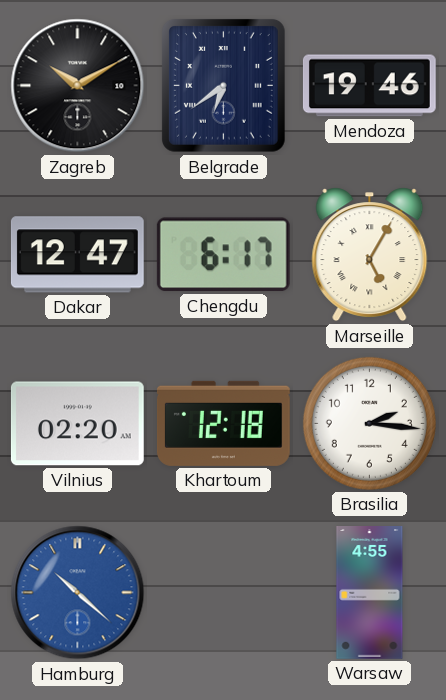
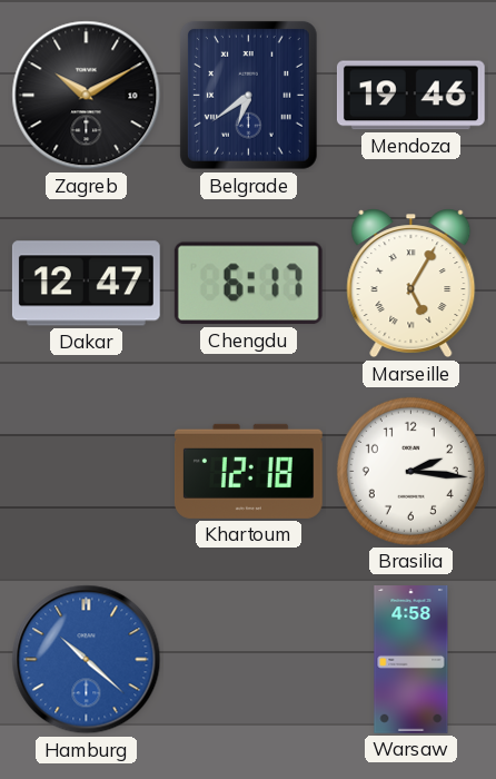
Vilnius: 02:20 -> none (77, 424)
Warsaw: 4:55 -> 4:58 (411, 660)
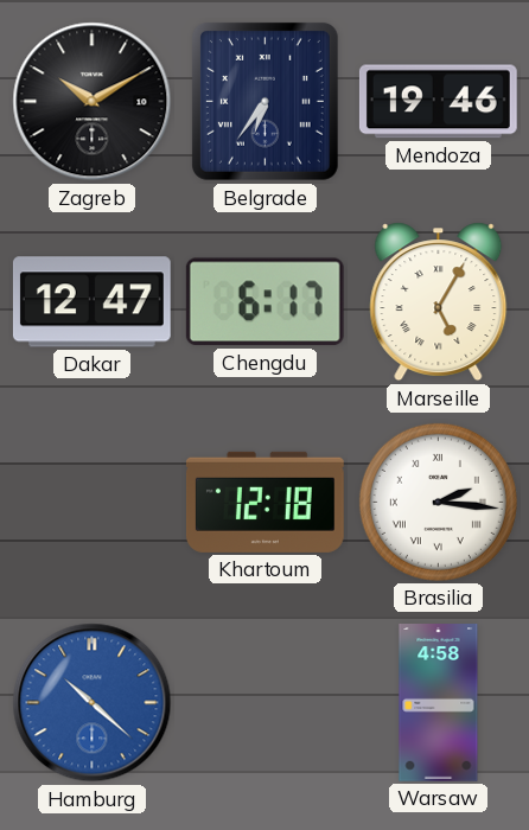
Belgrade: 6:39 -> 6:36 (264, 101)
Brasilia numerals: Arabic -> Roman (438, 502)
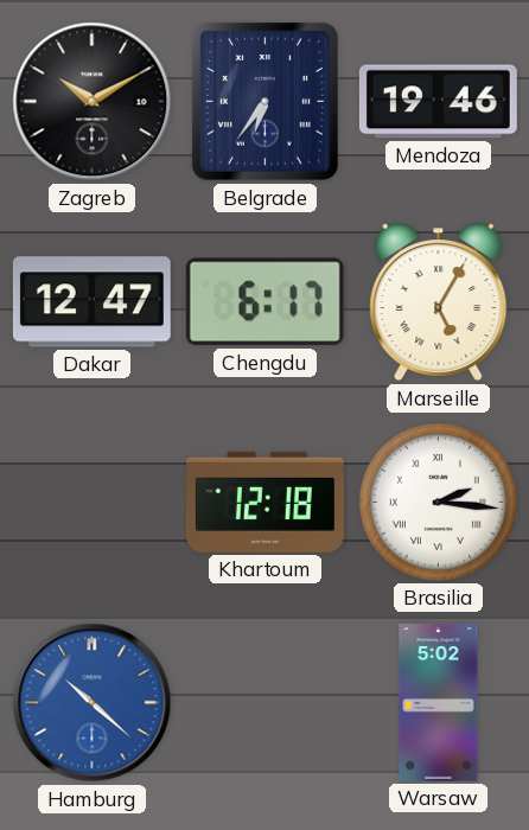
Warsaw: 4:58 -> 5:02 (439, 703)
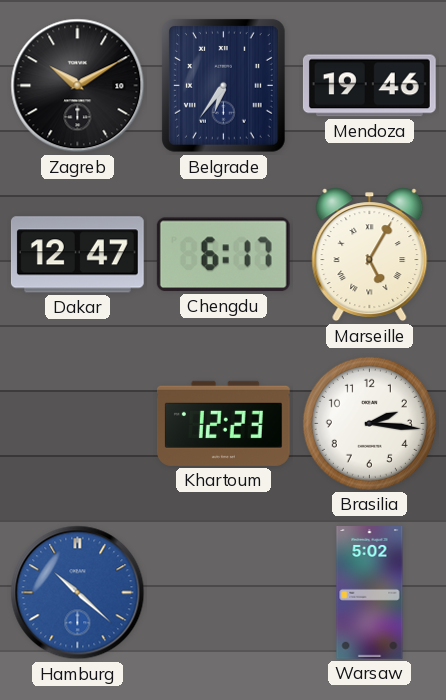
Khartoum: 12:18 -> 12:23 (223, 423)
Brasilia numerals: Roman -> Arabic (369, 423)
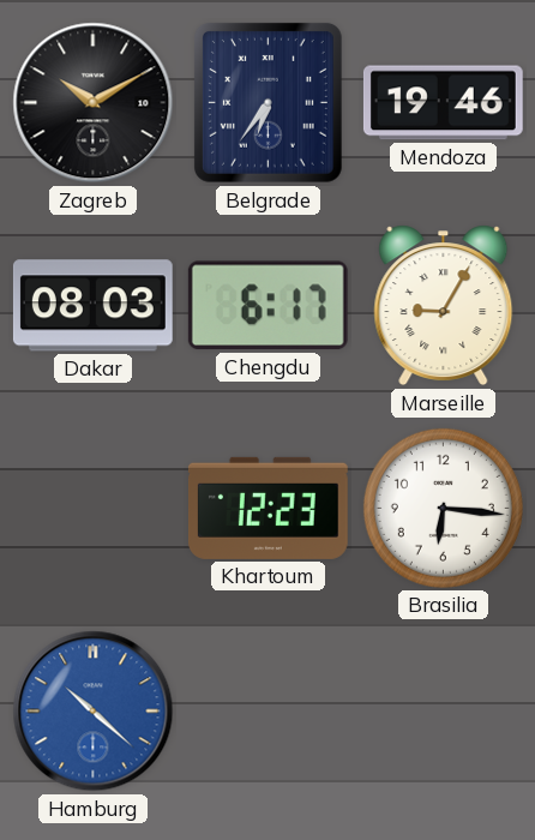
Dakar: 12:47 -> 08:03 (92, 306)
Marseille: 5:05 -> 9:05 (444, 306)
Brasilia: 2:16 -> 6:16 (443, 508)
Warsaw: 5:02 -> none (370, 593)
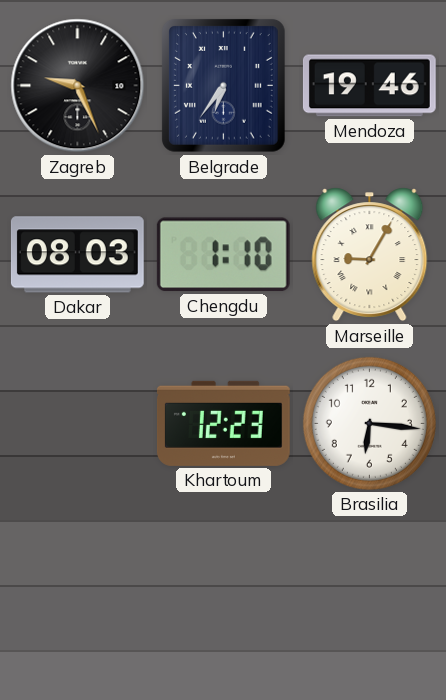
Zagreb: 10:10 -> 9:26 (78, 86)
Chengdu: 6:17 -> 1:10 (223, 255)
Hamburg: 10:22 -> none (94, 712)
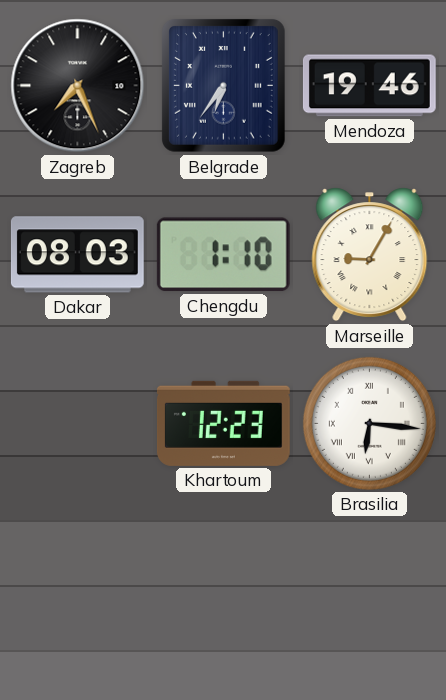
Zagreb: 9:26 -> 7:26 (78, 86)
Brasilia numerals: Arabic -> Roman (369, 423)
